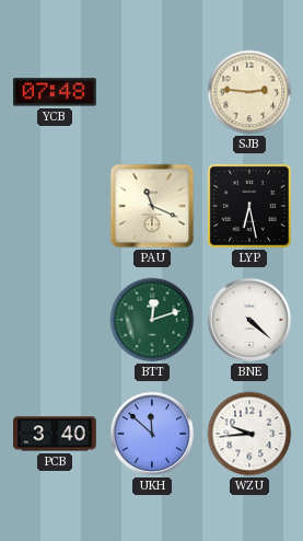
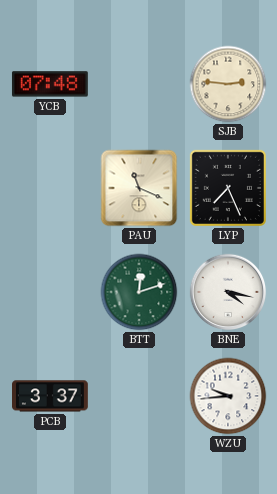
LYP: 6:28 -> 7:26 (228, 188)
BNE: 4:22 -> 4:17 (228, 292)
PCB: 3:40 -> 3:37 (51, 396)
UKH: 11:52 -> none (152, 434)
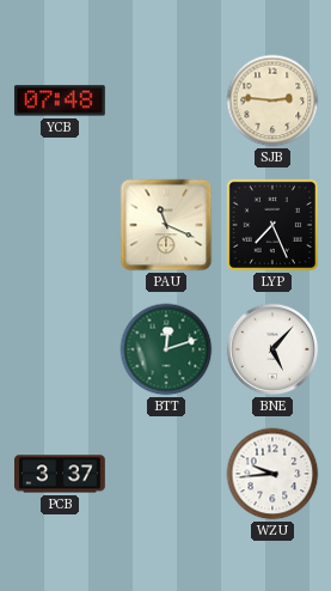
BNE: 4:17 -> 5:07 (272, 349)
